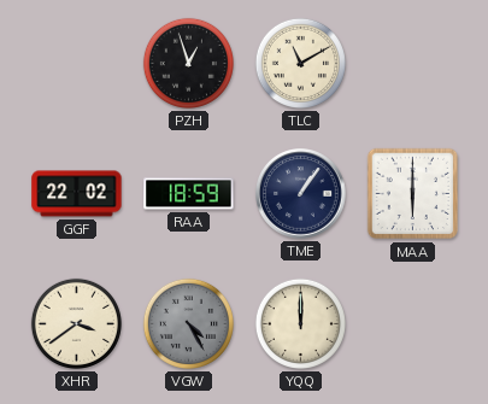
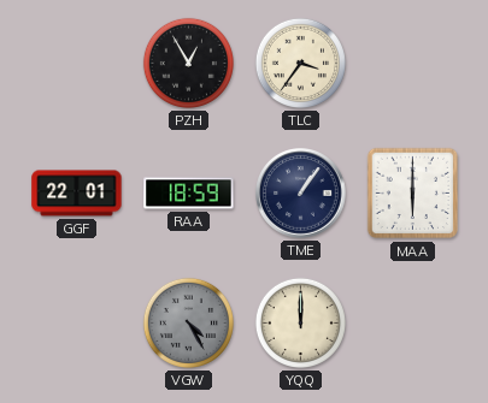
PZH: 12:57 -> 12:55 (188, 63)
TLC: 11:10 -> 3:36 (300, 63)
GGF: 22:02 -> 22:01 (77, 194)
XHR: 3:39 -> none (76, 323)
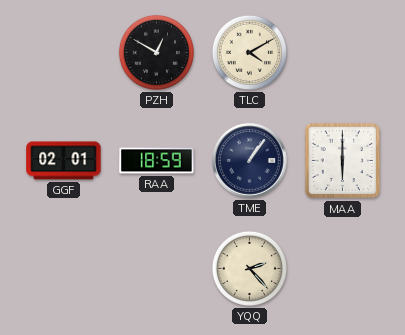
PZH: 12:55 -> 12:50 (156, 52)
TLC: 3:36 -> 4:10 (249, 52)
GGF: 22:01 -> 02:01 (64, 161)
VGW: 4:25 -> none (188, 322)
YQQ: 12:00 -> 2:23 (249, 268)
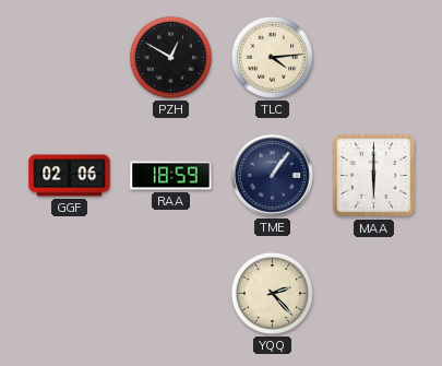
TLC: 4:10 -> 4:14 (272, 57)
GGF: 02:01 -> 02:06 (70, 176)
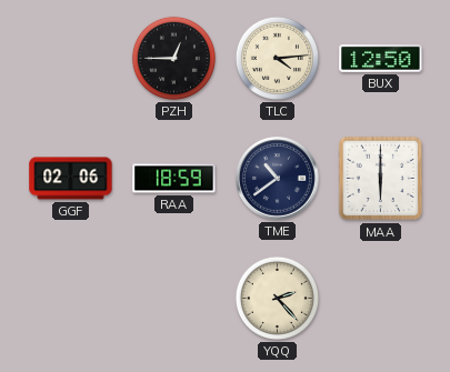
PZH: 12:50 -> 12:45 (173, 58)
BUX: none -> 12:50 (381, 59)
TME: 1:06 -> 10:39 (278, 179)
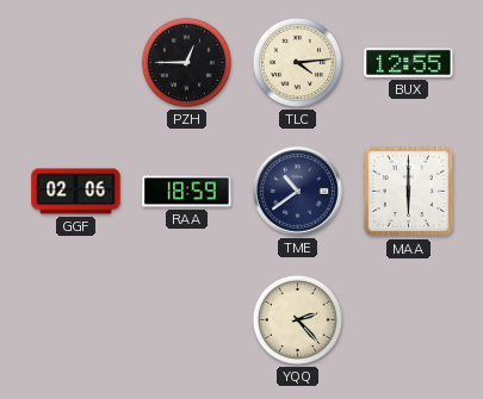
BUX: 12:50 -> 12:55 (409, 63)
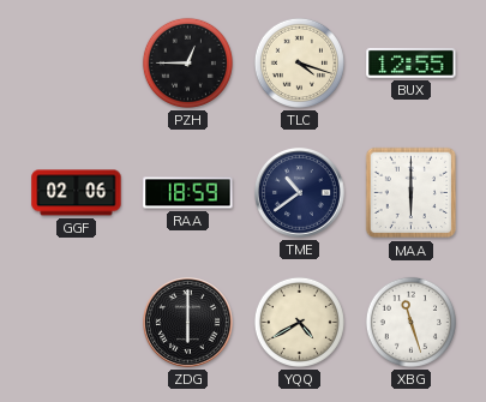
TLC: 4:14 -> 4:18 (299, 62)
ZDG: none -> 6:00 (188, 323)
YQQ: 2:23 -> 4:40 (299, 322)
XBG: none -> 11:27 (410, 322)
